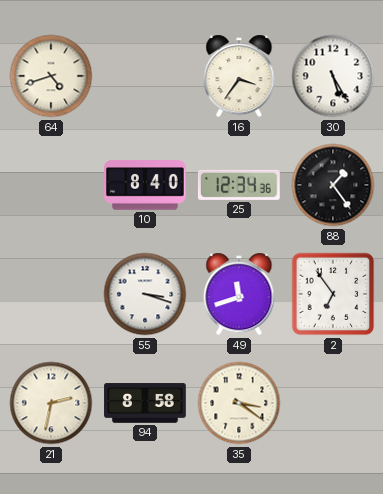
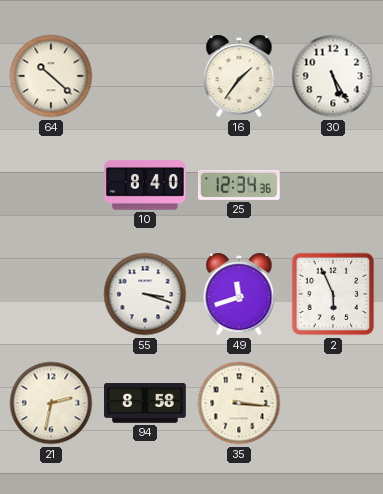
64: 4:42 -> 10:22 (51, 76)
16: 3:36 -> 1:36 (239, 76)
88: 1:24 -> none (333, 185)
2: 6:54 -> 5:56 (333, 294)
35: 3:21 -> 3:16 (239, 403)
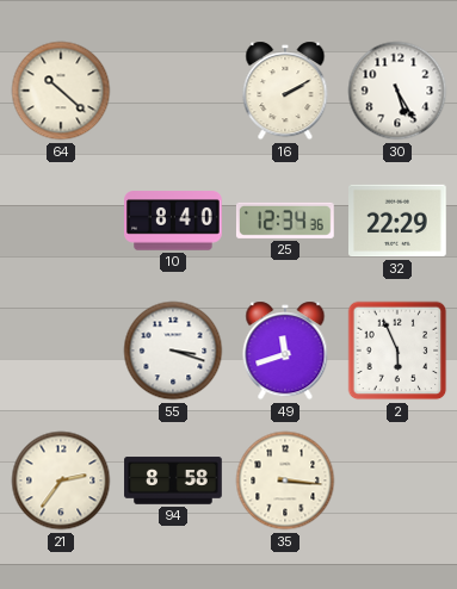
16: 1:36 -> 2:10 (285, 91)
32: none -> 22:29 (399, 221)
21: 2:32 -> 2:36 (61, 480)
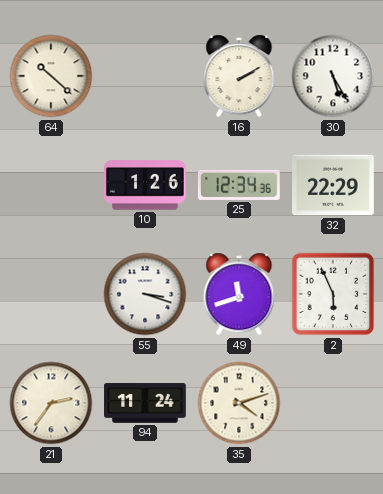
10: 8:40 -> 1:26 (146, 185)
94: 8:58 -> 11:24 (145, 403)
35: 3:16 -> 4:12 (239, 403)
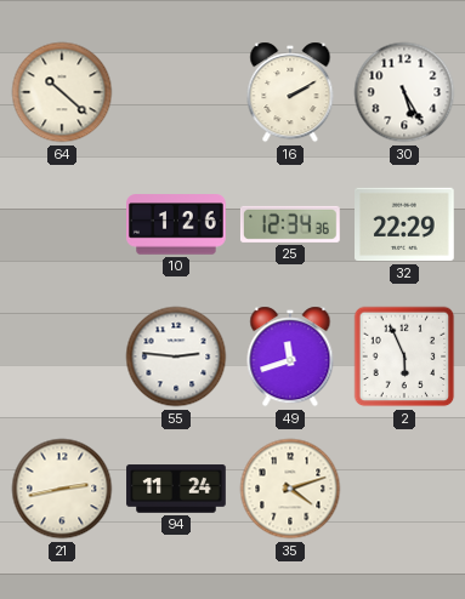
55: 3:18 -> 2:46 (176, 356)
21: 2:36 -> 2:43 (62, 489)
